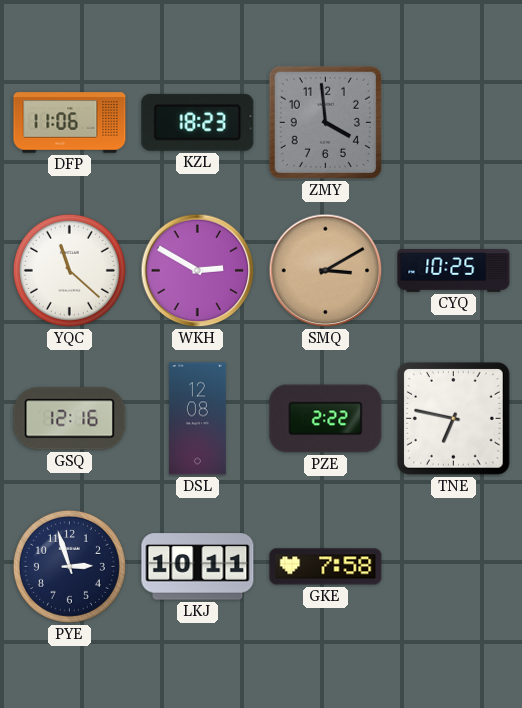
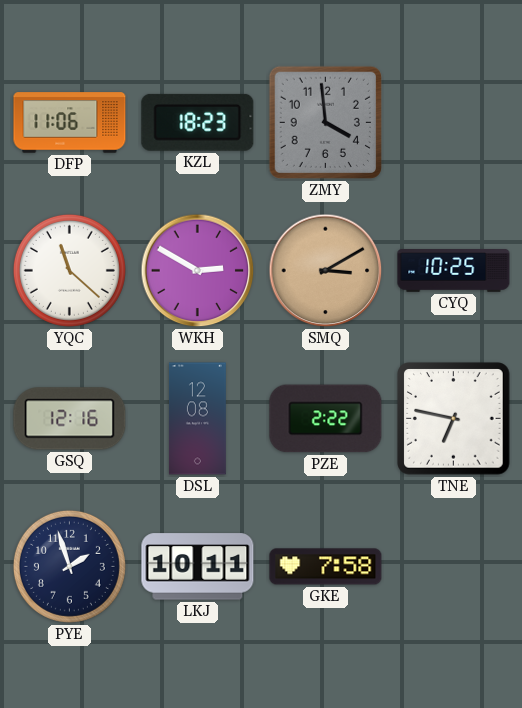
PYE: 2:57 -> 1:57 (69, 566)
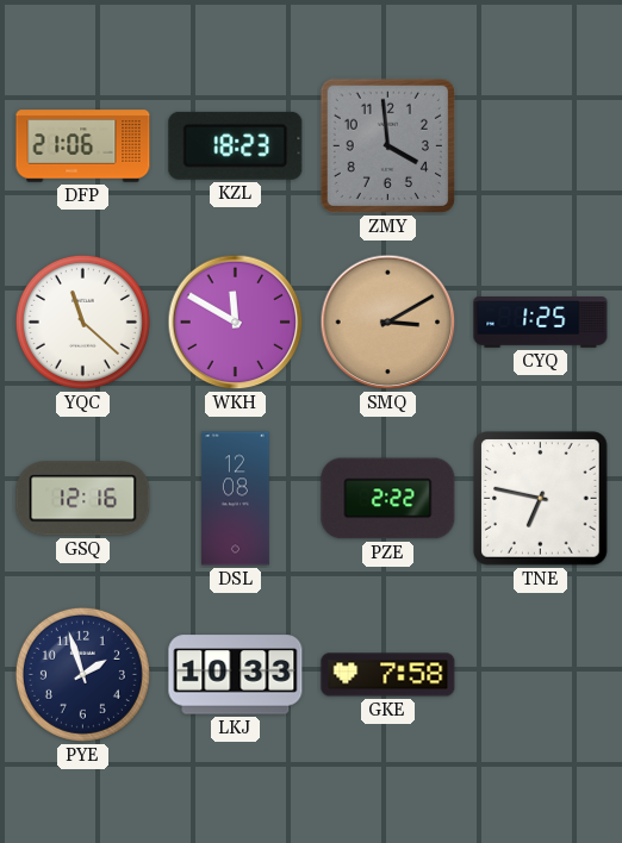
DFP: 11:06 -> 21:06 (83, 146)
WKH: 2:50 -> 11:50 (236, 323)
CYQ: 10:25 -> 1:25 (541, 323)
LKJ: 10:11 -> 10:33 (236, 675)
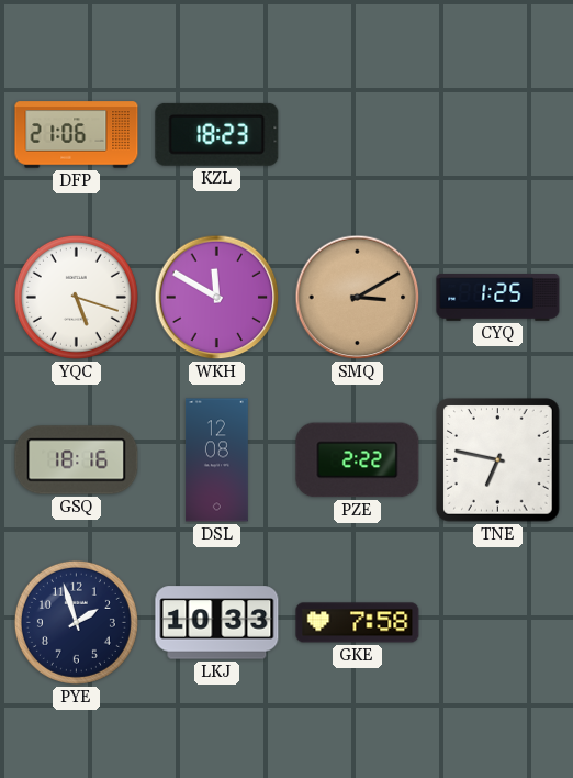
ZMY: 3:59 -> none (387, 145)
YQC: 11:22 -> 5:18 (76, 297)
GSQ: 12:16 -> 18:16 (77, 460)
